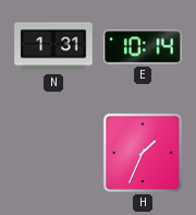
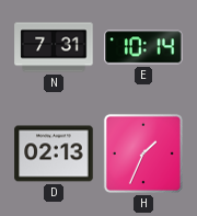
N: 1:31 -> 7:31 (54, 47)
D: none -> 02:13 (54, 154)
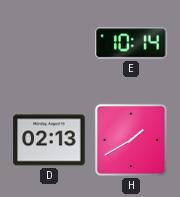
N: 7:31 -> none (54, 47)
H: 1:34 -> 1:40 (131, 140)
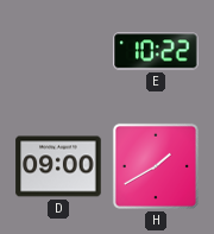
E: 10:14 -> 10:22 (156, 51)
D: 02:13 -> 09:00 (58, 166)
